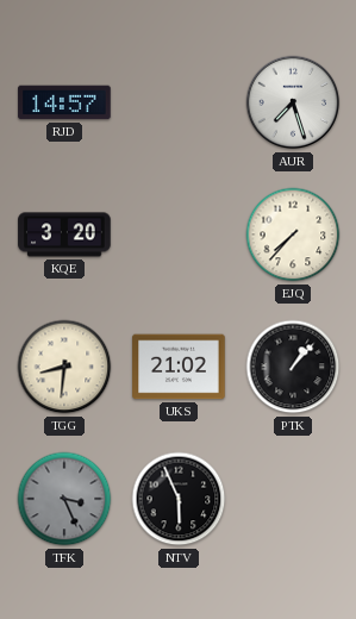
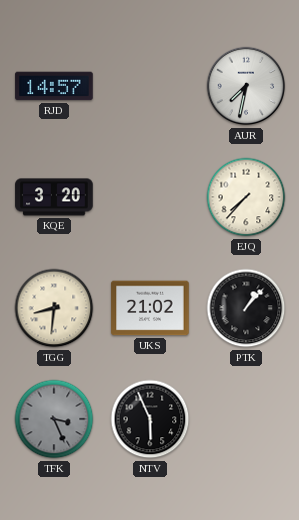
AUR: 7:27 -> 7:32 (246, 86)
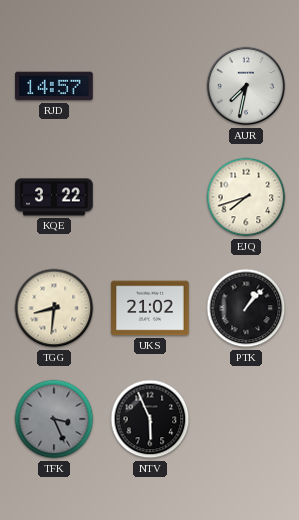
KQE: 3:20 -> 3:22 (54, 197)
EJQ: 7:37 -> 7:42 (246, 197)
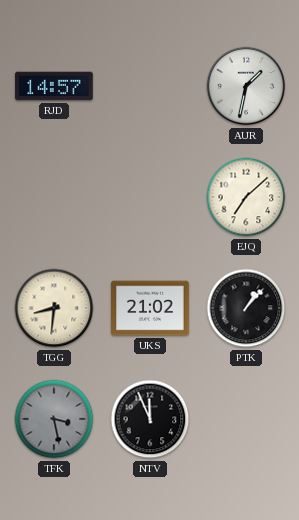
AUR: 7:32 -> 1:32 (246, 86)
KQE: 3:22 -> none (54, 197)
EJQ: 7:42 -> 7:08 (246, 197)
TFK: 3:26 -> 3:28 (54, 419)
NTV: 5:56 -> 11:56 (150, 419)
